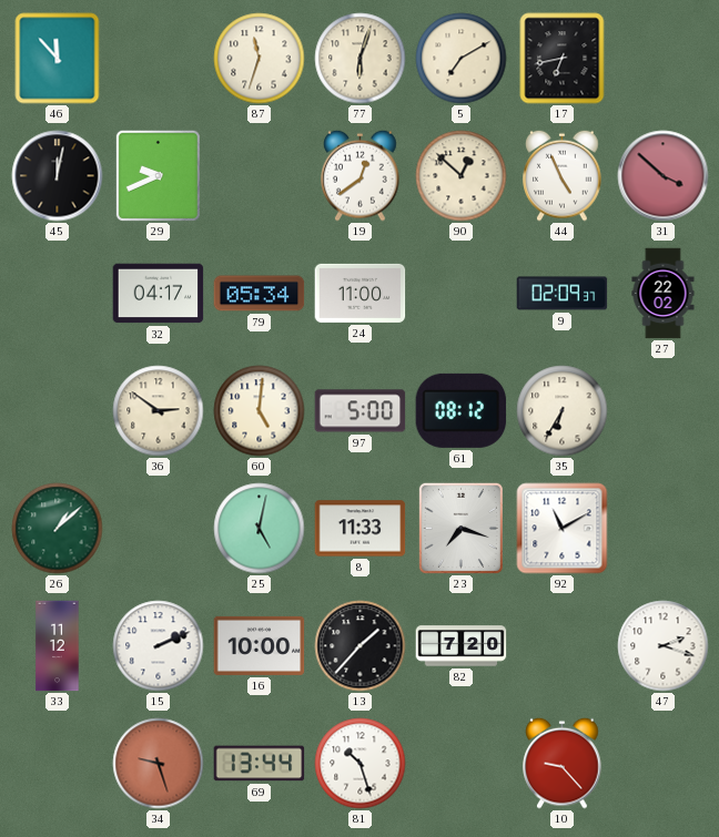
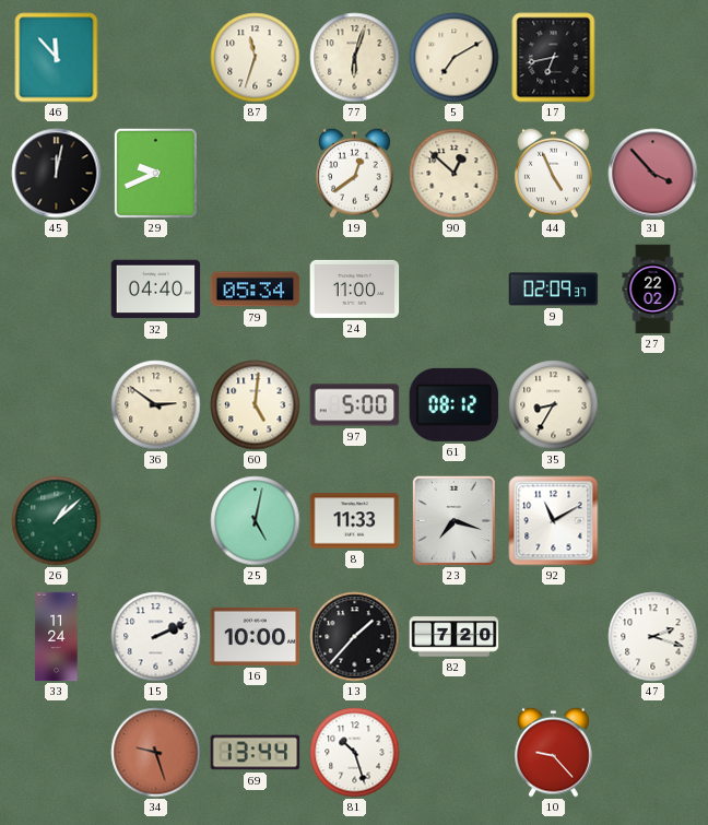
31: 3:52 -> 3:53 (653, 174)
32: 04:17 -> 04:40 (156, 290)
35: 6:35 -> 8:35 (554, 405)
33: 11:12 -> 11:24 (57, 637)
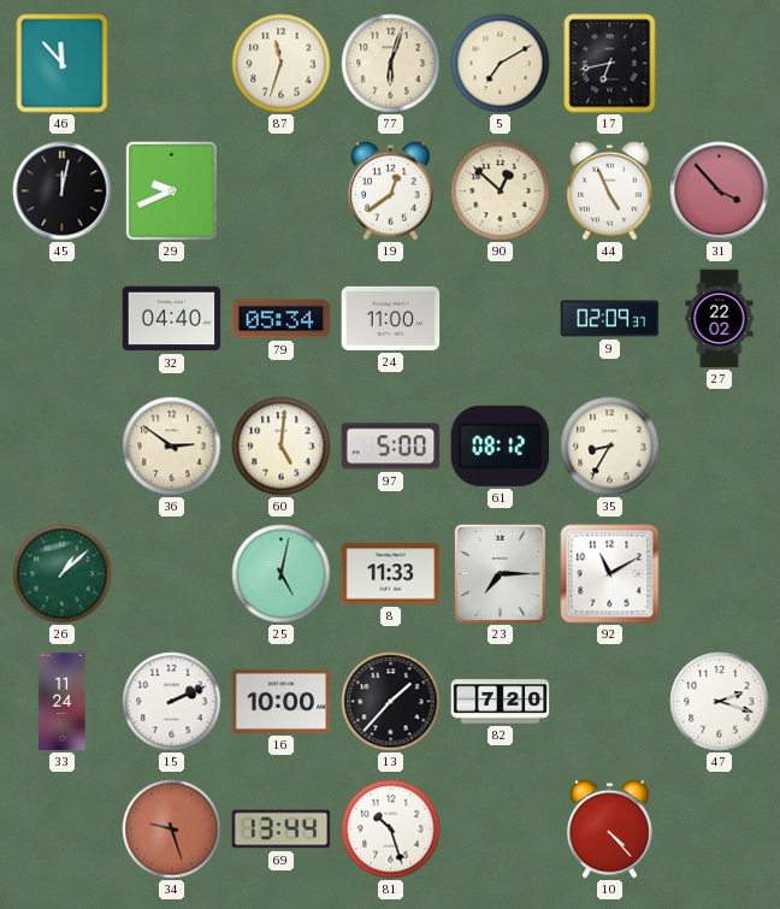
23: 7:18 -> 7:15 (500, 573)
10: 9:23 -> 4:23 (610, 828)
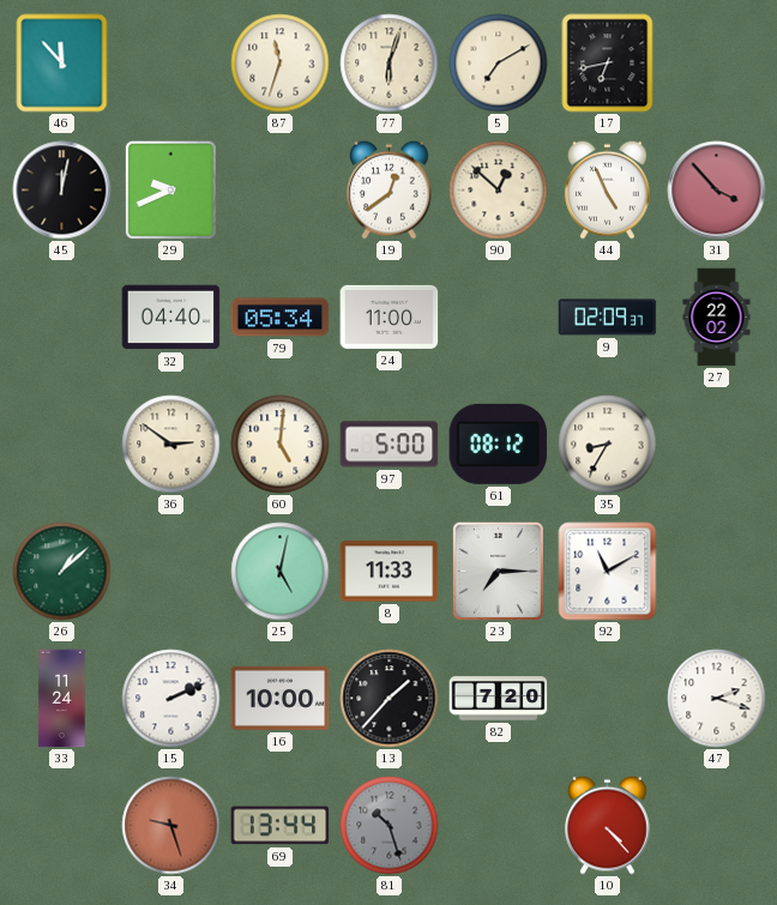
81 dial: white -> grey (390, 826)
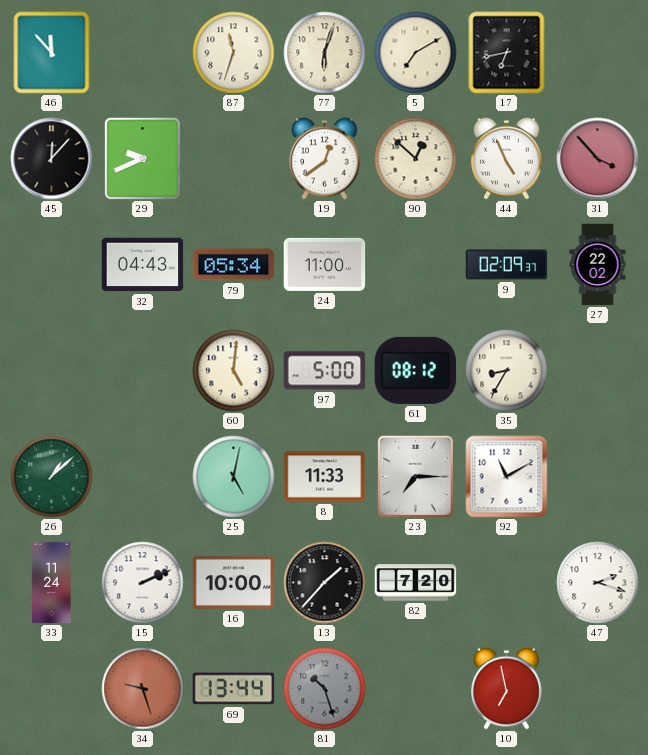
45: 12:02 -> 12:07 (52, 159)
32: 04:40 -> 04:43 (143, 265)
36: 2:51 -> none (171, 445)
10: 4:23 -> 6:58 (507, 688)
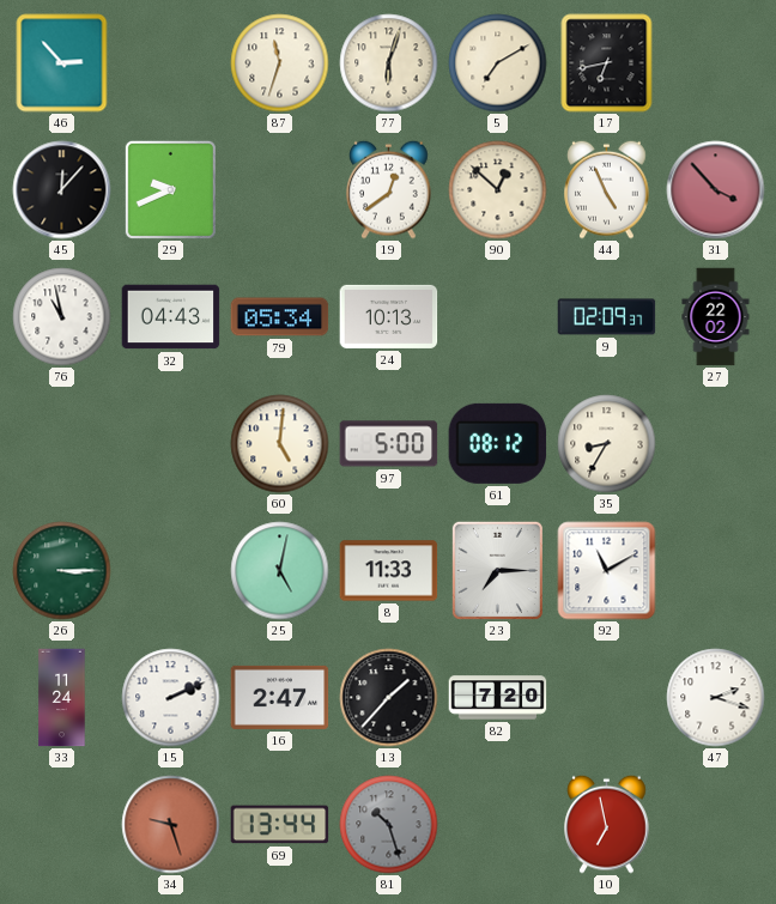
46: 11:53 -> 2:53 (62, 63)
76: none -> 10:58 (62, 317)
24: 11:00 -> 10:13 (389, 316)
26: 1:08 -> 3:15 (62, 571)
16: 10:00 -> 2:47 (280, 697)
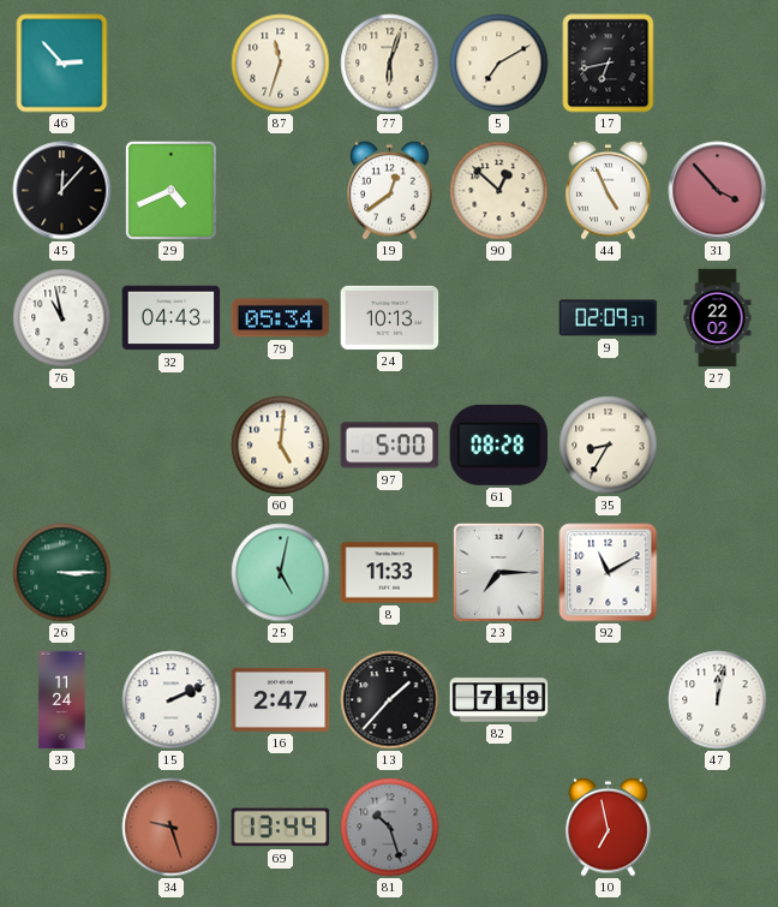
29: 9:41 -> 4:41 (170, 190)
61: 08:12 -> 08:28 (499, 444)
82: 7:20 -> 7:19 (499, 700)
47: 2:18 -> 12:02 (718, 700)
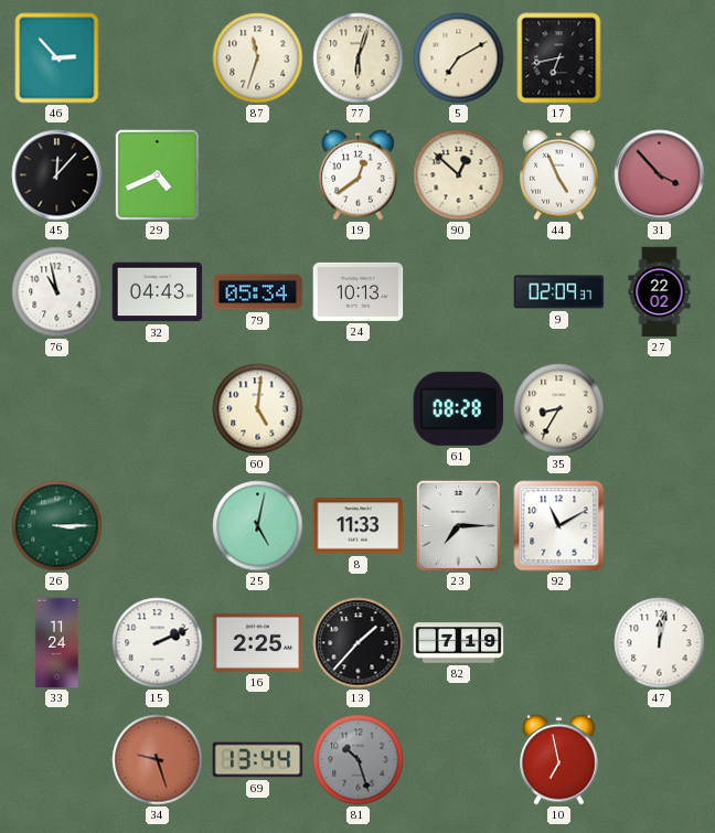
97: 5:00 -> none (390, 446)
16: 2:47 -> 2:25 (258, 642)
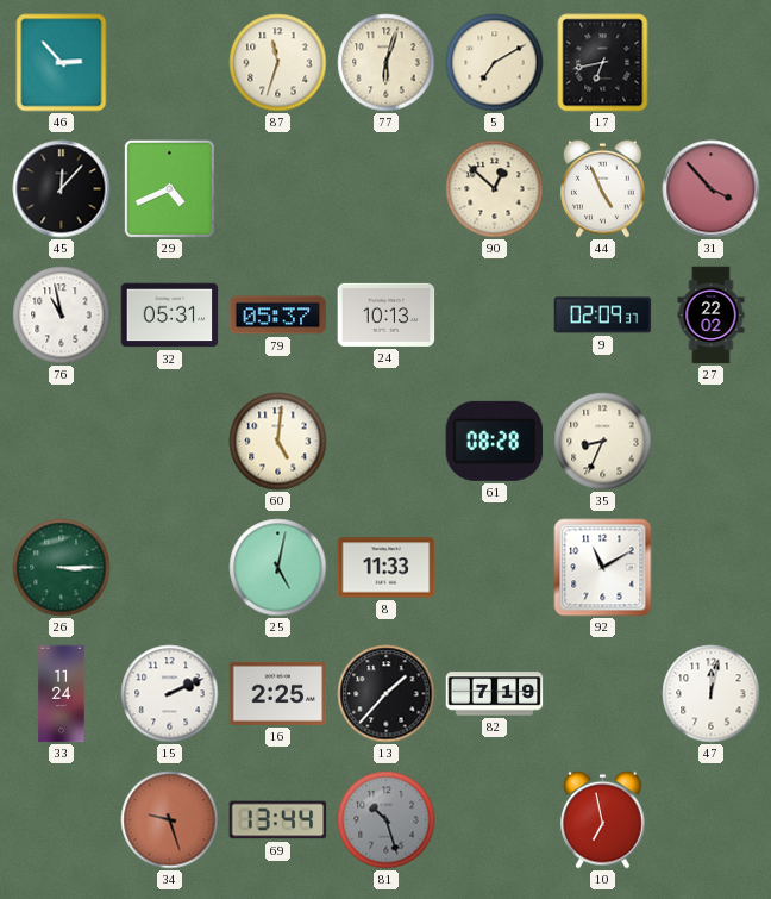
19: 12:39 -> none (359, 174)
32: 04:43 -> 05:31 (170, 316)
79: 05:34 -> 05:37 (278, 316)
35: 8:35 -> 8:34 (603, 442)
23: 7:15 -> none (458, 525)
